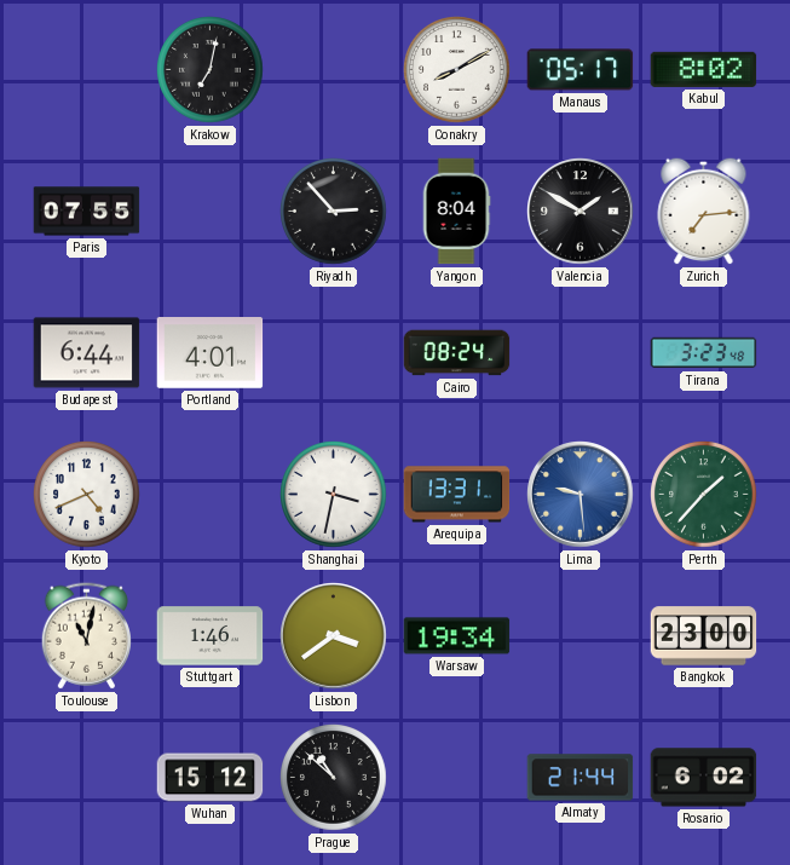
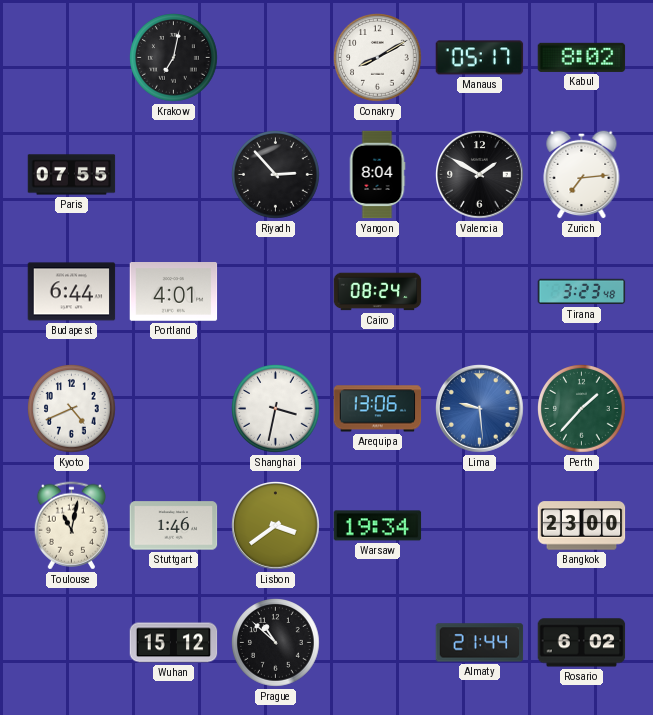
Arequipa: 13:31 -> 13:06 (378, 409)
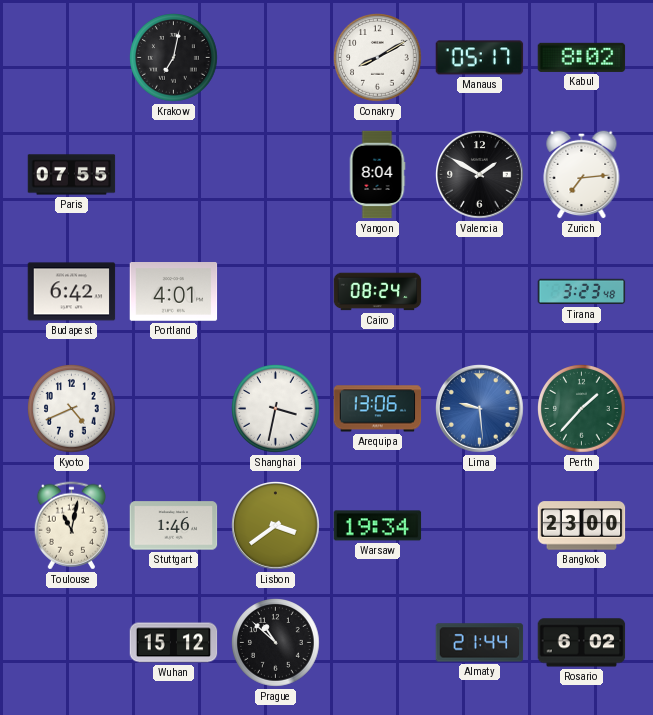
Riyadh: 2:53 -> none (276, 175)
Budapest: 6:44 -> 6:42 (72, 292)
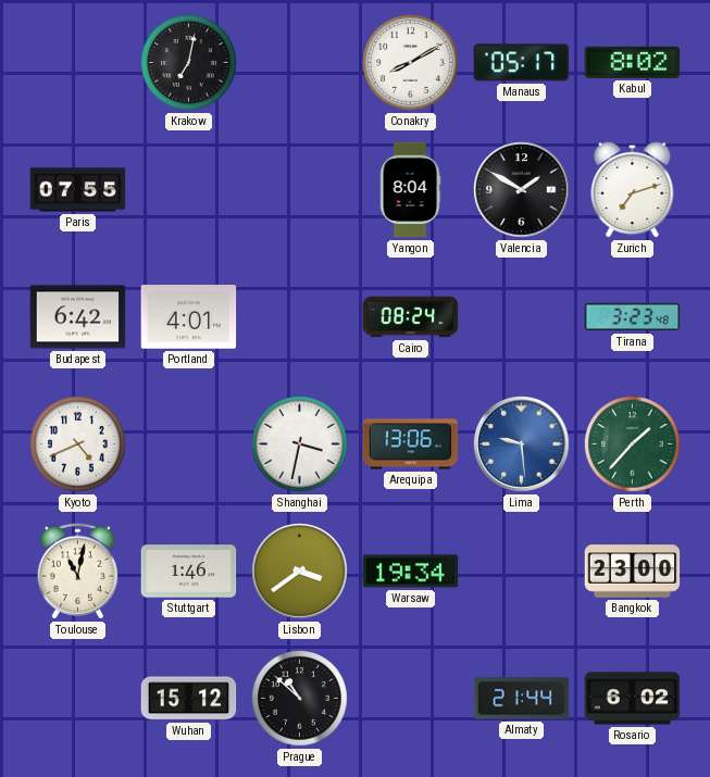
Zurich: 7:14 -> 7:12 (633, 189)
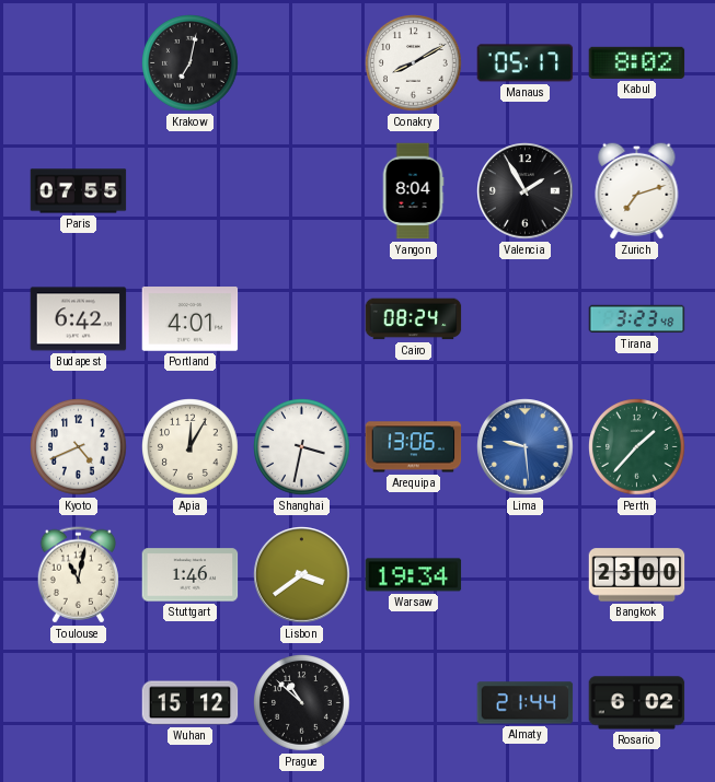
Valencia: 1:50 -> 1:55 (526, 191)
Apia: none -> 12:05 (191, 447)
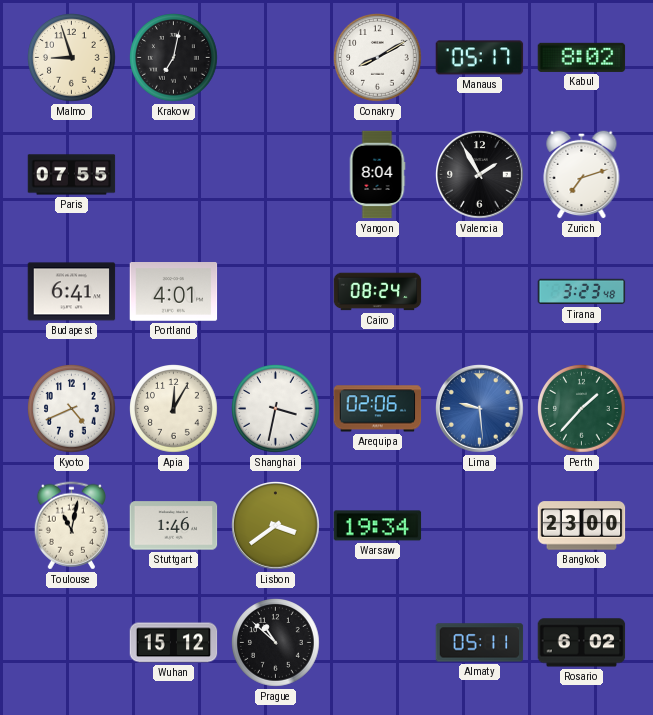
Malmo: none -> 8:57 (72, 58)
Budapest: 6:42 -> 6:41 (72, 292)
Arequipa: 13:06 -> 02:06 (378, 409)
Almaty: 21:44 -> 05:11 (480, 643)
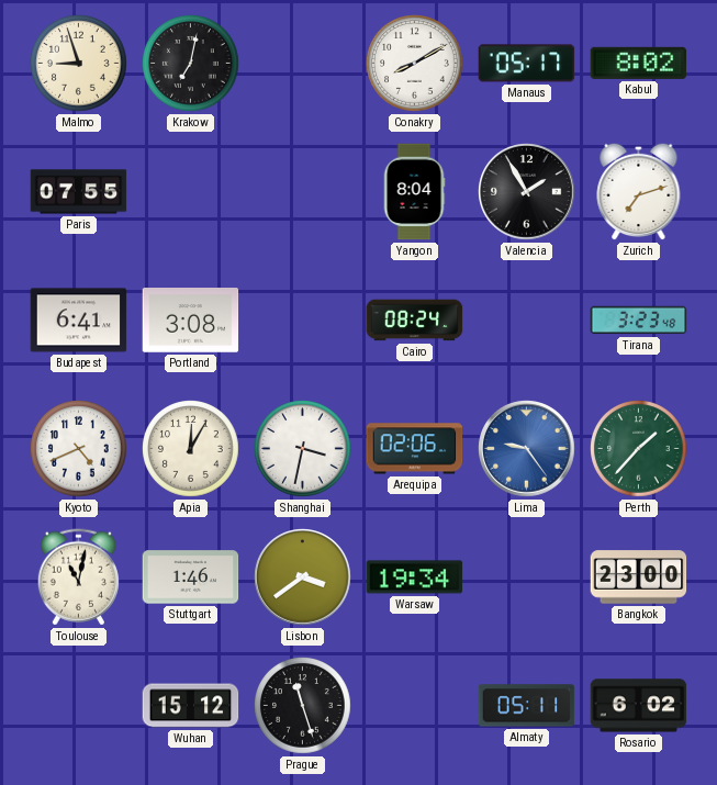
Portland: 4:01 -> 3:08 (191, 321)
Lima: 9:29 -> 9:24 (527, 449)
Prague: 10:52 -> 11:27 (303, 706)
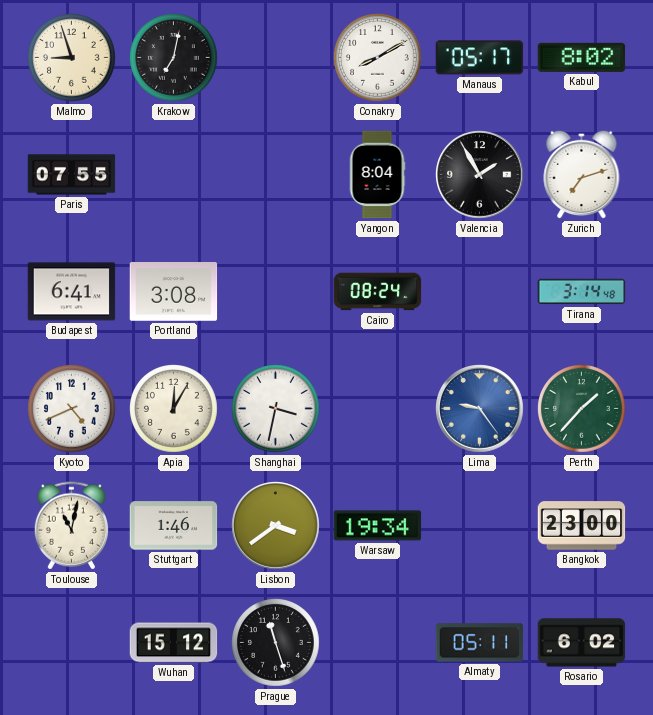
Tirana: 3:23 -> 3:14 (582, 292)
Arequipa: 02:06 -> none (415, 449)
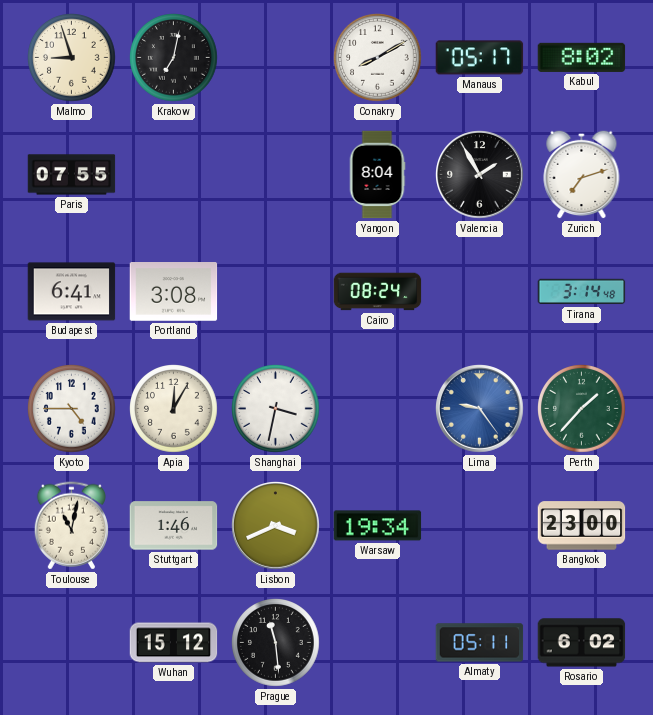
Kyoto: 4:41 -> 4:45 (72, 409)
Lisbon: 3:39 -> 3:41 (276, 526)
Prague: 11:27 -> 11:29 (276, 643)
